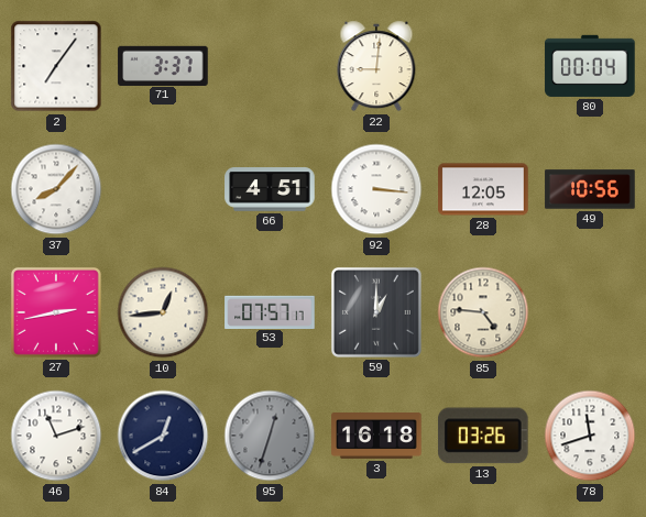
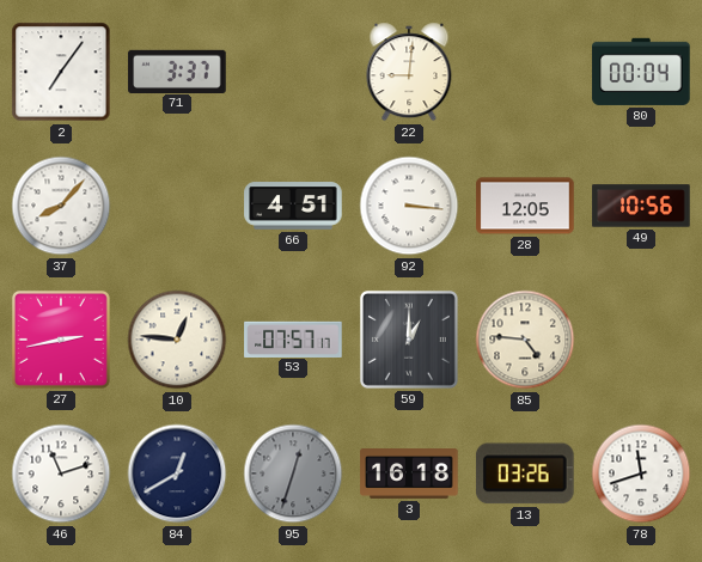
10: 12:44 -> 12:46 (177, 340)
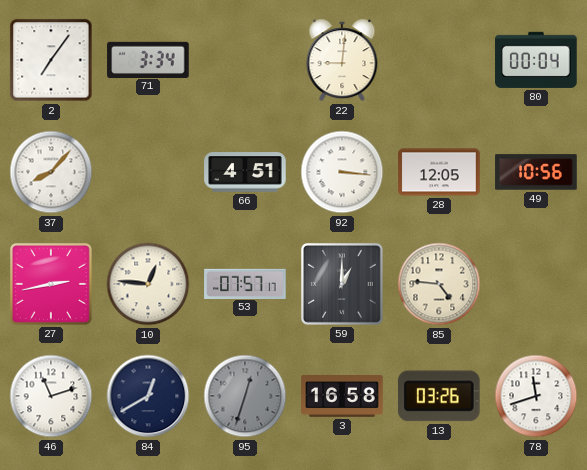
71: 3:37 -> 3:34 (148, 59)
3: 16:18 -> 16:58 (342, 397)
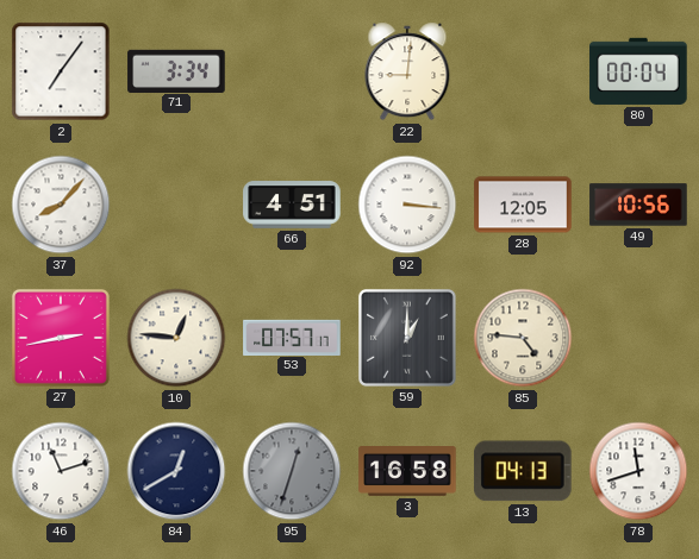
13: 03:26 -> 04:13 (523, 471)
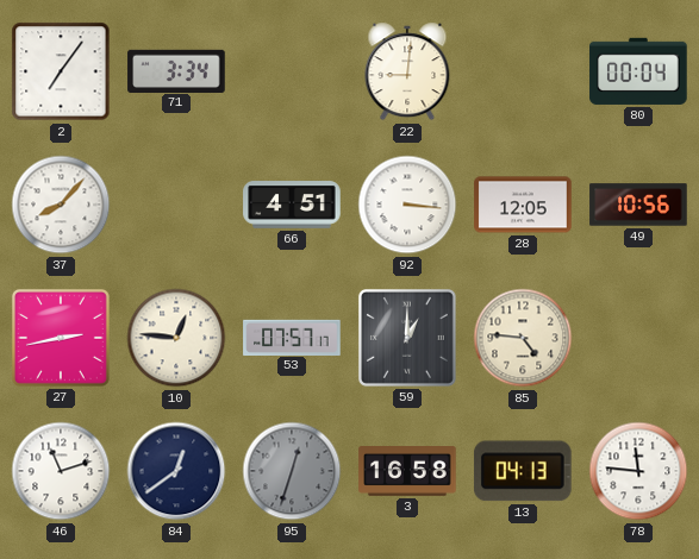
84: 12:40 -> 12:39 (176, 471)
78: 11:42 -> 11:46 (638, 471)
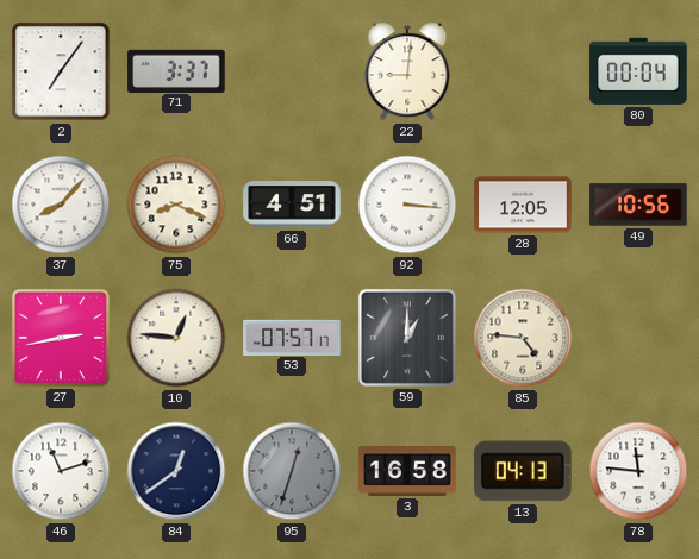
71: 3:34 -> 3:37 (176, 70)
75: none -> 8:19 (176, 205)
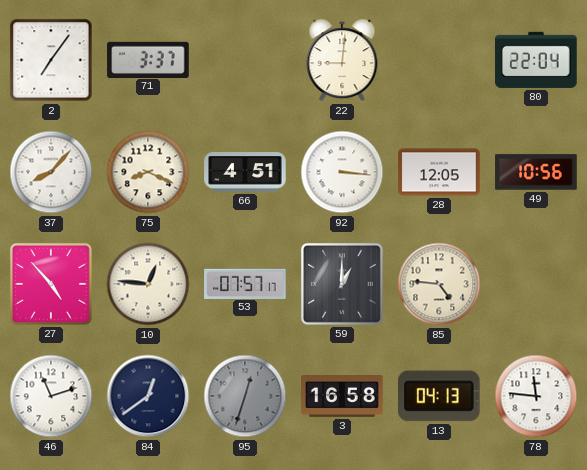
80: 00:04 -> 22:04 (536, 60)
27: 2:43 -> 4:53 (51, 284)
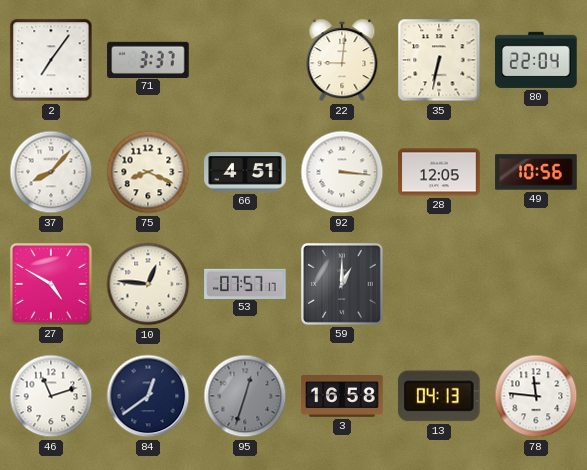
35: none -> 6:32 (439, 60)
27: 4:53 -> 4:50 (51, 284)
85: 4:46 -> none (439, 284)
